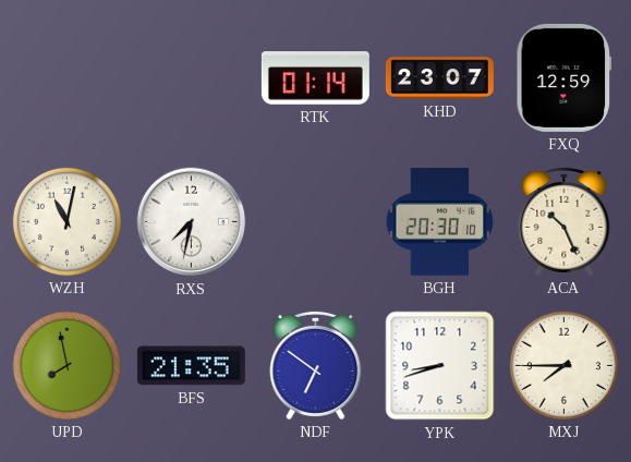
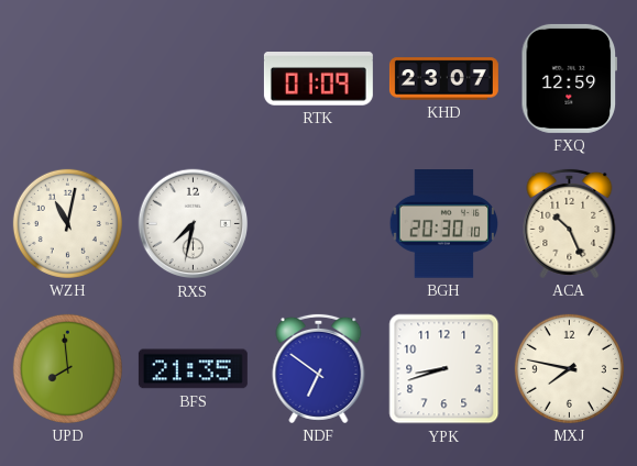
RTK: 01:14 -> 01:09 (318, 79)
UPD: 7:58 -> 7:59 (67, 368)
MXJ: 7:45 -> 7:47 (569, 368)
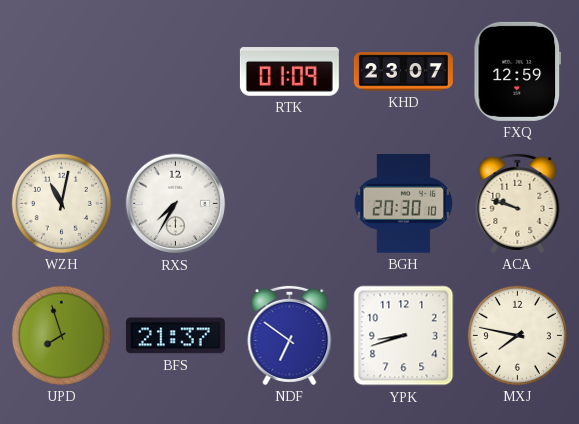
RXS: 7:32 -> 7:35 (176, 204)
ACA: 10:26 -> 9:48 (518, 203)
UPD: 7:59 -> 7:57 (61, 335)
BFS: 21:35 -> 21:37 (175, 336)
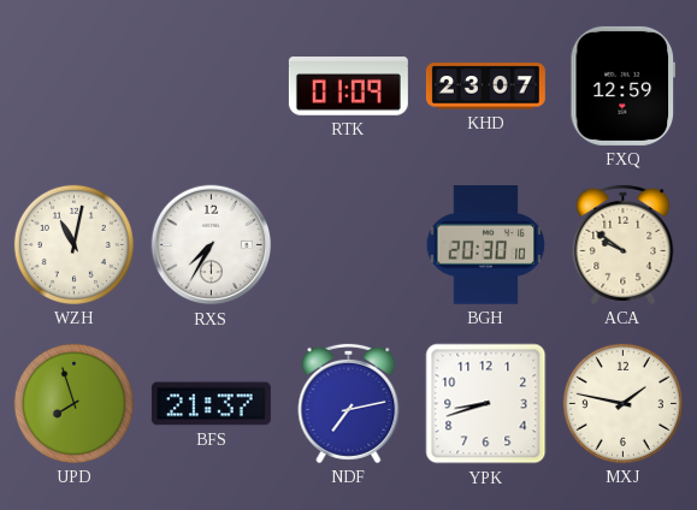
ACA: 9:48 -> 9:51 (624, 244)
NDF: 6:51 -> 7:13 (349, 403)
MXJ: 7:47 -> 1:47 (622, 403)
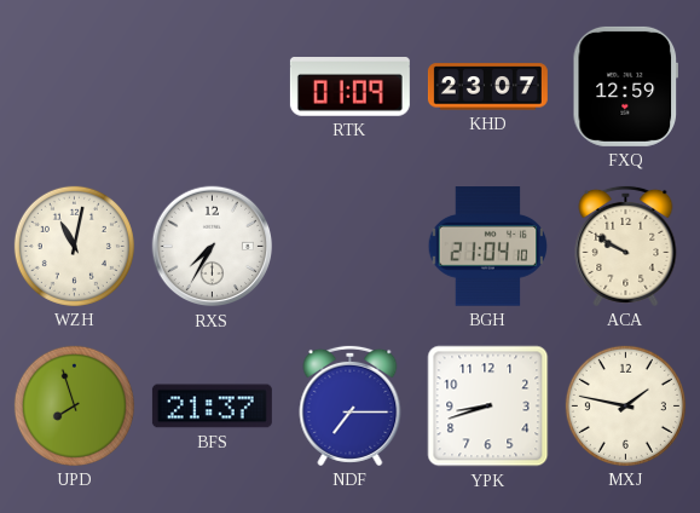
BGH: 20:30 -> 21:04 (488, 247)
ACA: 9:51 -> 9:50 (626, 246)
NDF: 7:13 -> 7:15 (351, 405)
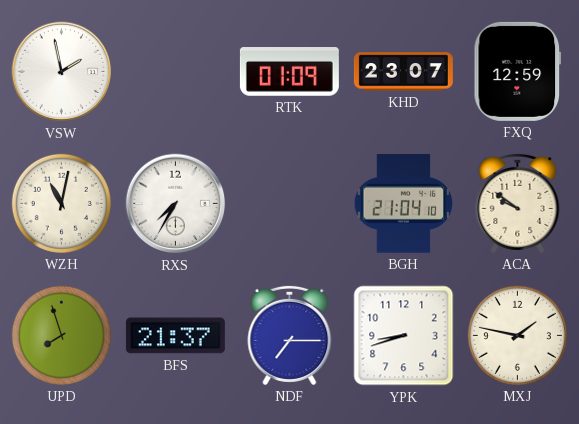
VSW: none -> 1:58 (62, 72)
ACA: 9:50 -> 9:51 (518, 203)
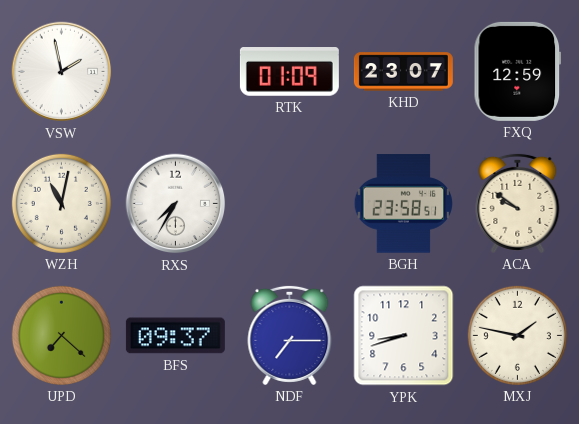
BGH: 21:04 -> 23:58 (404, 204)
UPD: 7:57 -> 7:22 (61, 335)
BFS: 21:37 -> 09:37 (175, 336)
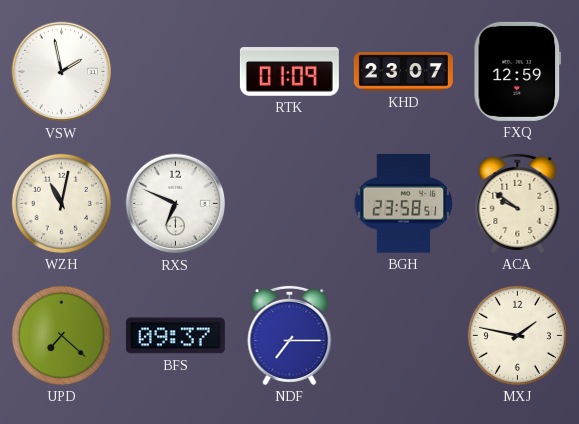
RXS: 7:35 -> 6:49 (176, 204)
YPK: 8:42 -> none (404, 336)
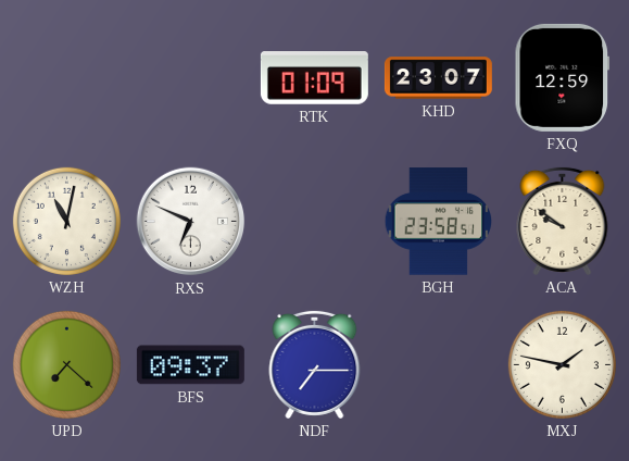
VSW: 1:58 -> none (62, 72)
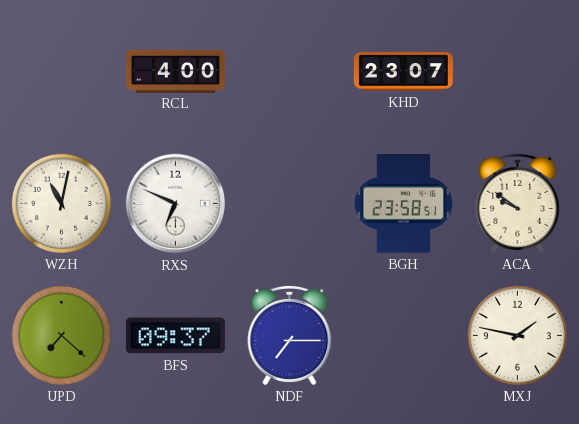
RCL: none -> 4:00 (175, 71)
RTK: 01:09 -> none (314, 78)
FXQ: 12:59 -> none (562, 77)
